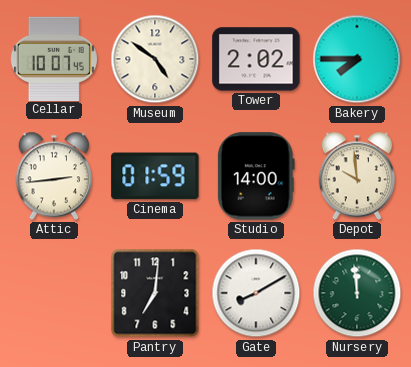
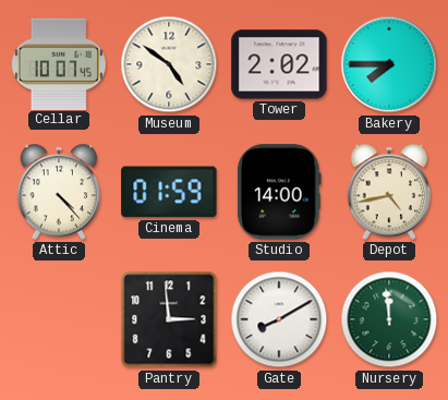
Attic: 2:44 -> 4:23 (59, 192)
Depot: 9:59 -> 4:43 (389, 192)
Pantry: 7:01 -> 2:59 (169, 319)
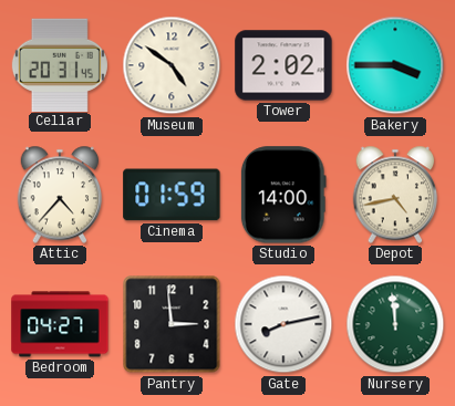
Cellar: 10:07 -> 20:31 (60, 64)
Bakery: 7:45 -> 3:45 (395, 65)
Attic: 4:23 -> 4:37 (60, 195)
Bedroom: none -> 04:27 (60, 324)
Gate: 8:10 -> 8:13 (283, 324)
